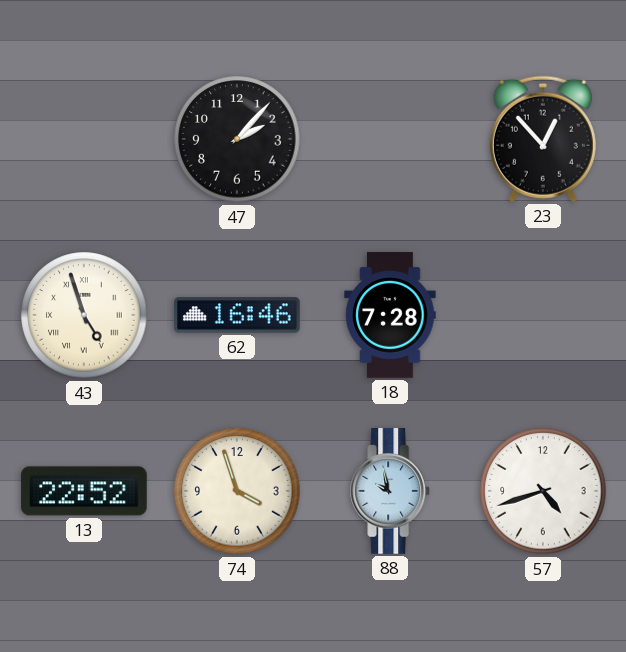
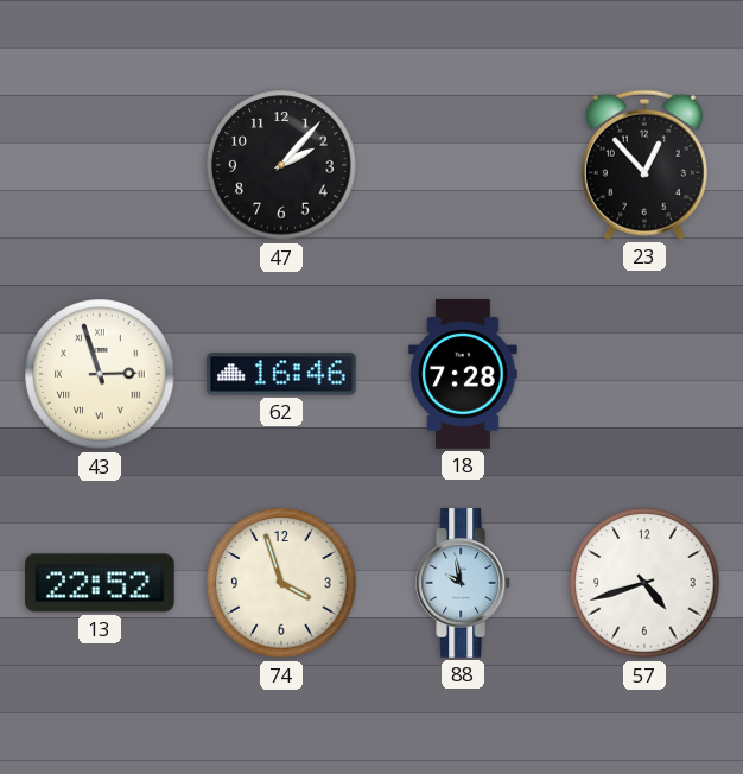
43: 4:57 -> 2:57 (100, 374)
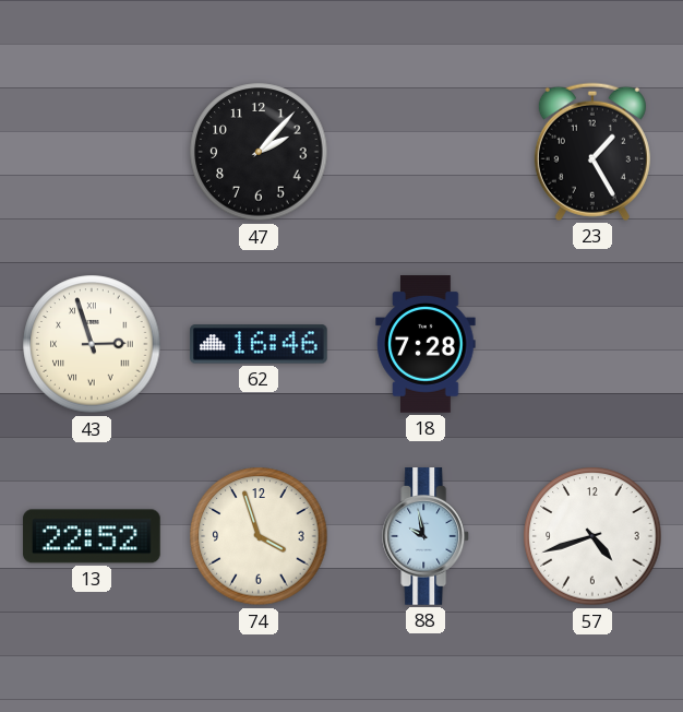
23: 12:53 -> 1:25 (592, 152)
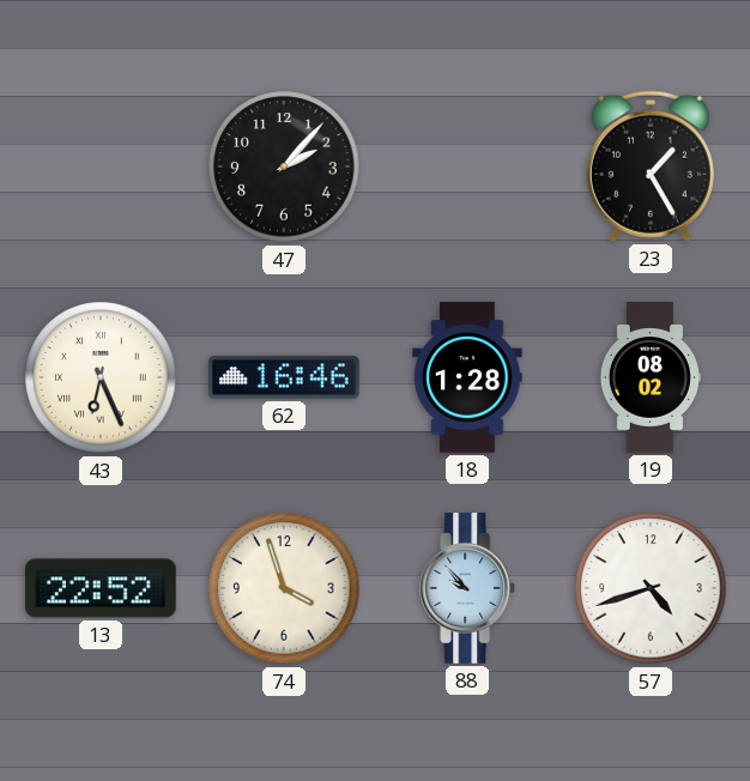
43: 2:57 -> 6:26 (101, 377)
18: 7:28 -> 1:28 (467, 377)
19: none -> 08:02 (649, 377)
88: 9:58 -> 9:53 (468, 588)
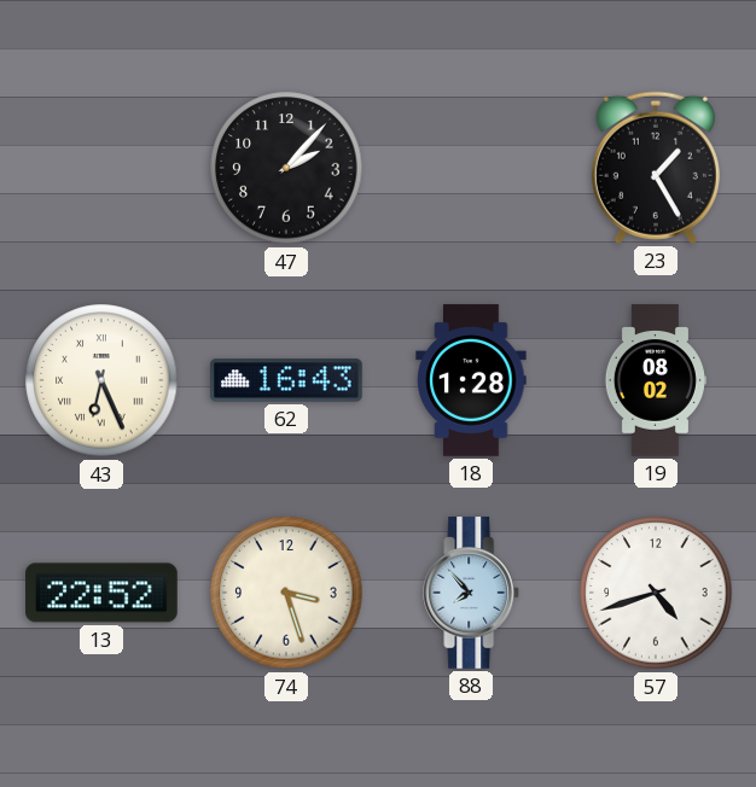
62: 16:46 -> 16:43 (286, 380)
74: 3:57 -> 3:27 (286, 593)
88: 9:53 -> 7:53 (472, 593)
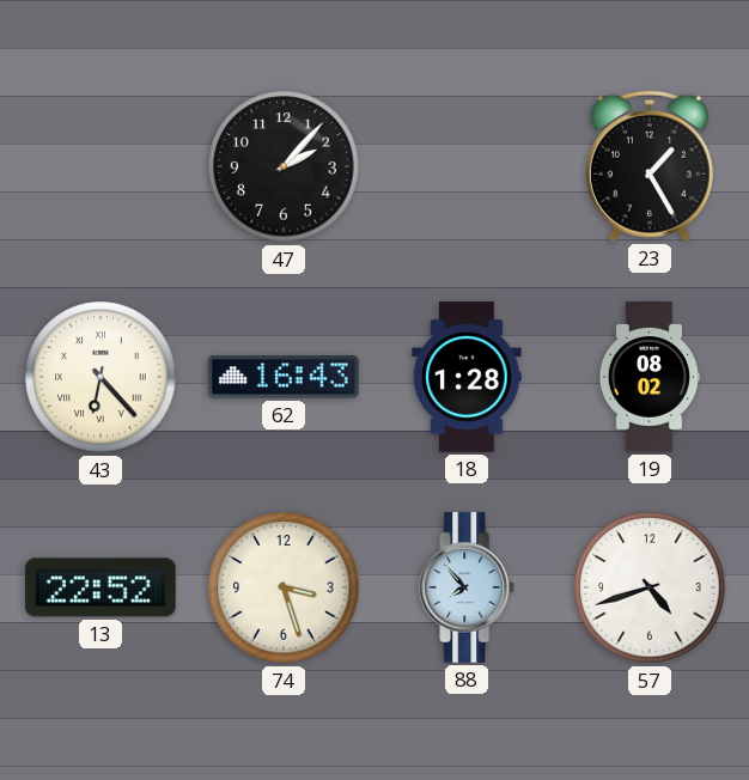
43: 6:26 -> 6:23 (101, 377)
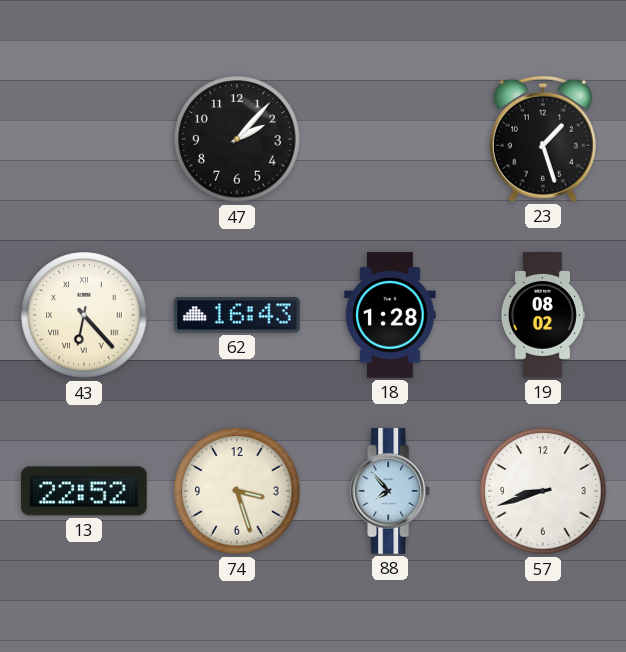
23: 1:25 -> 1:27 (543, 139)
57: 4:42 -> 8:42 (543, 491)
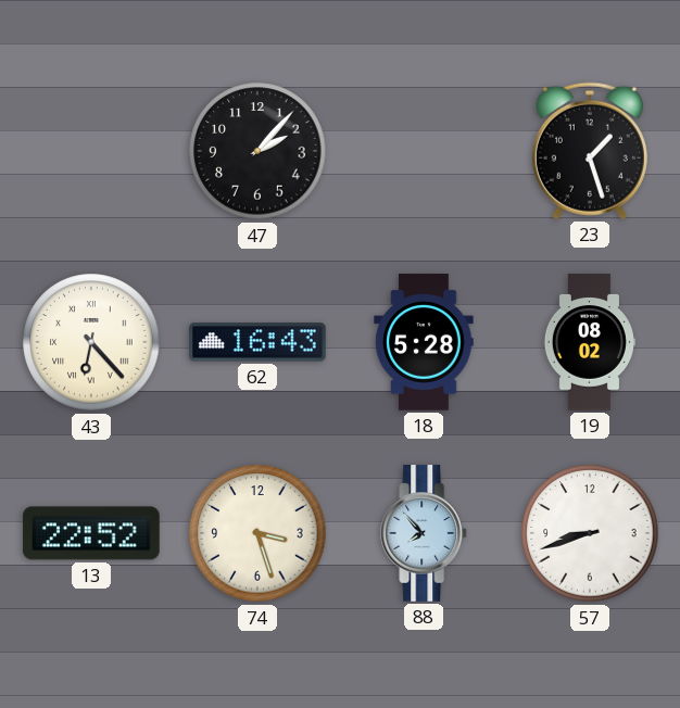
18: 1:28 -> 5:28 (424, 342)
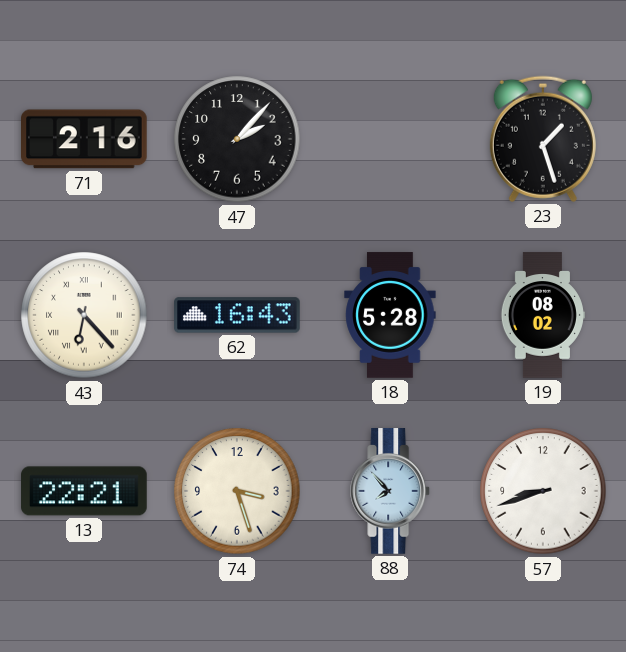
71: none -> 2:16 (85, 139)
13: 22:52 -> 22:21 (84, 491)
